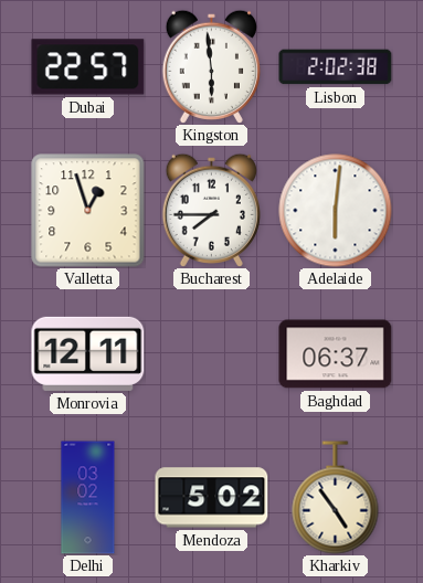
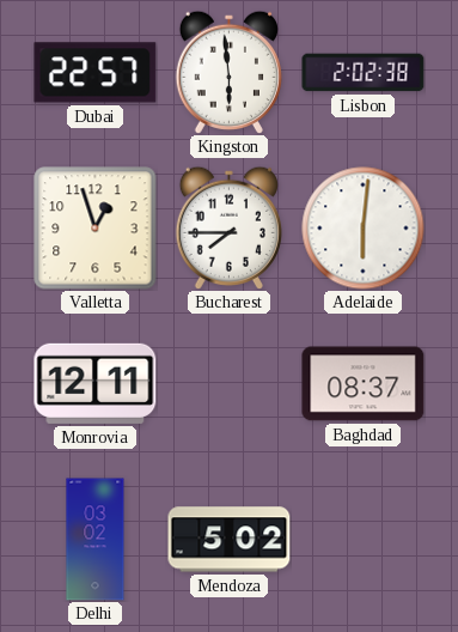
Baghdad: 06:37 -> 08:37 (364, 384)
Kharkiv: 4:54 -> none (336, 498)
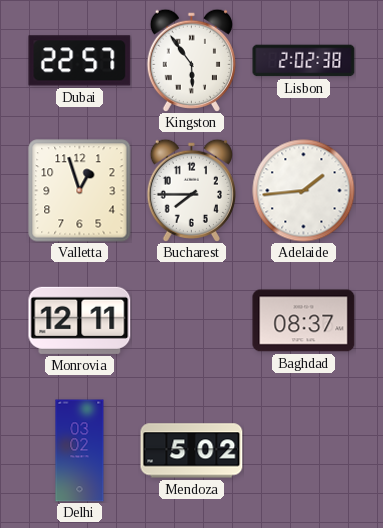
Kingston: 5:59 -> 5:54 (191, 60)
Adelaide: 6:01 -> 1:44 (304, 191)
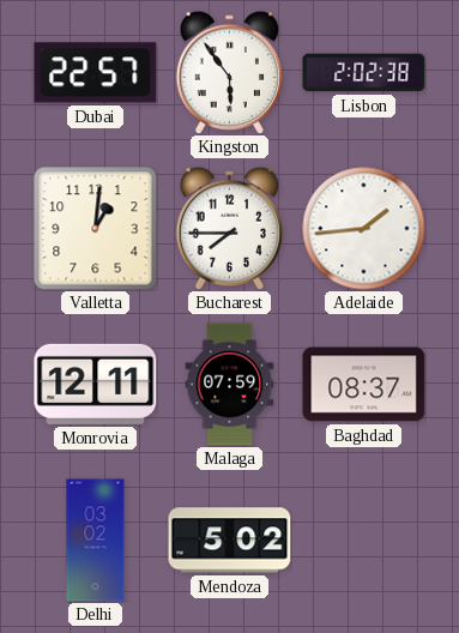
Valletta: 12:57 -> 1:01 (96, 229)
Malaga: none -> 07:59 (230, 385)
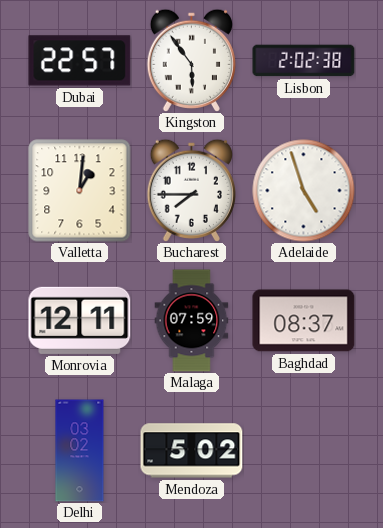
Adelaide: 1:44 -> 4:57 (304, 191)
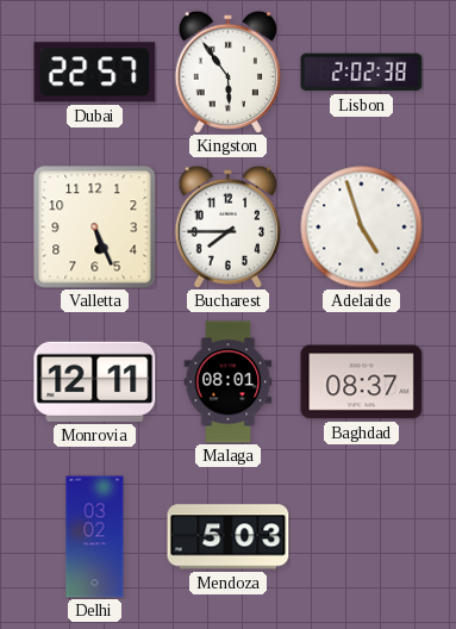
Valletta: 1:01 -> 5:26 (95, 228)
Malaga: 07:59 -> 08:01 (229, 382)
Mendoza: 5:02 -> 5:03 (229, 537)
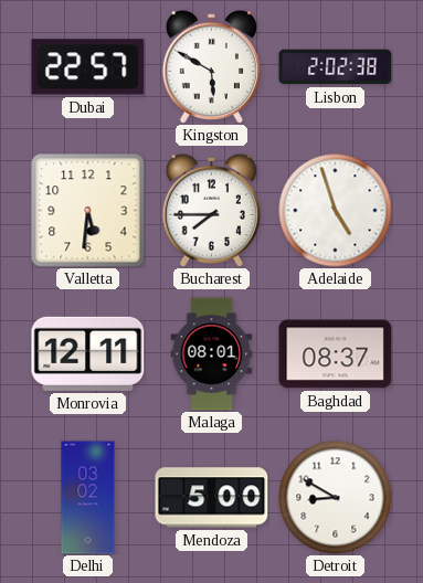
Kingston: 5:54 -> 5:50 (211, 66)
Valletta: 5:26 -> 5:31 (88, 211)
Mendoza: 5:03 -> 5:00 (212, 498)
Detroit: none -> 8:50 (336, 498)
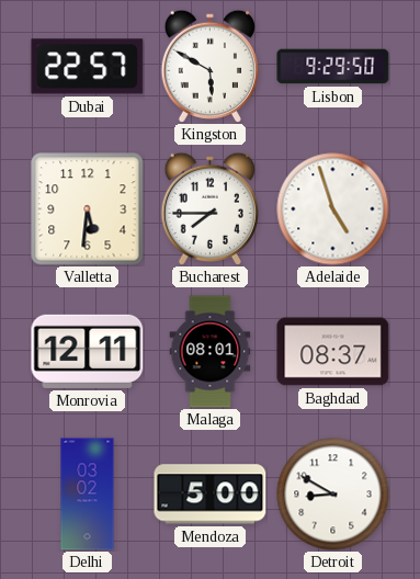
Lisbon: 2:02 -> 9:29 (333, 67)
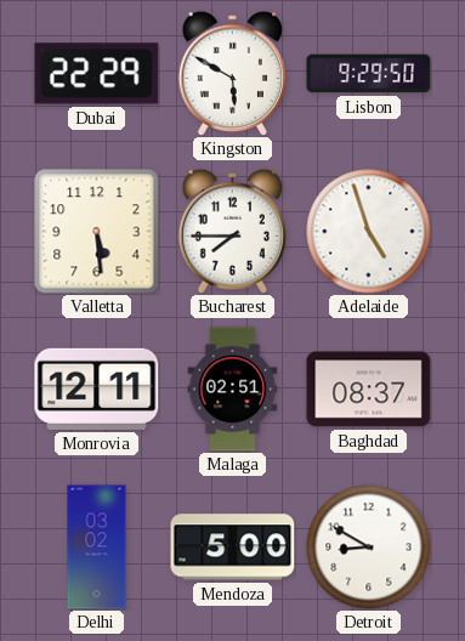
Dubai: 22:57 -> 22:29 (97, 74)
Valletta: 5:31 -> 5:29 (97, 232)
Malaga: 08:01 -> 02:51 (233, 390)
